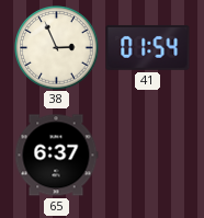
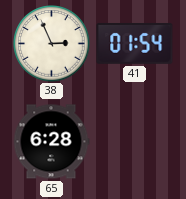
65: 6:37 -> 6:28 (51, 142)
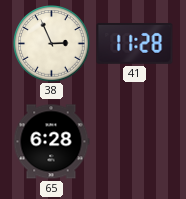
41: 01:54 -> 11:28 (135, 43)
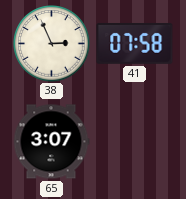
41: 11:28 -> 07:58 (135, 43)
65: 6:28 -> 3:07 (51, 142)
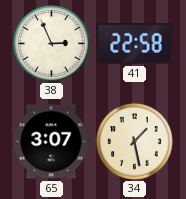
41: 07:58 -> 22:58 (135, 43)
34: none -> 1:28 (135, 142)
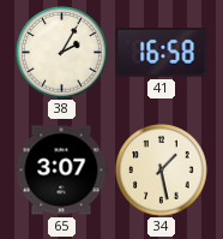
38: 2:56 -> 2:05 (62, 53)
41: 22:58 -> 16:58 (162, 52)
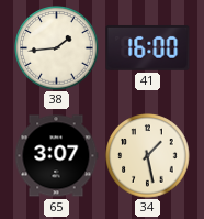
38: 2:05 -> 1:44 (57, 48)
41: 16:58 -> 16:00 (148, 47)
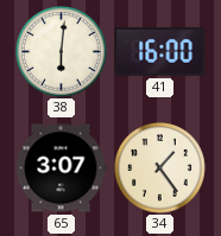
38: 1:44 -> 6:01 (62, 52)
34: 1:28 -> 1:24 (160, 168)
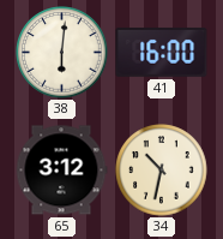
65: 3:07 -> 3:12 (61, 171)
34: 1:24 -> 10:32 (162, 171)
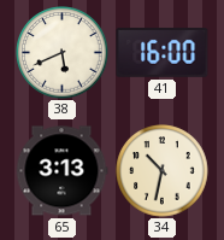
38: 6:01 -> 5:41 (63, 53)
65: 3:12 -> 3:13 (61, 171)
